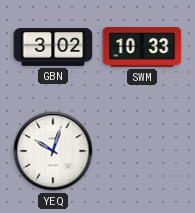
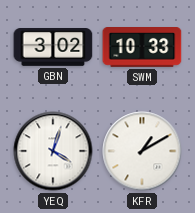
YEQ: 10:03 -> 4:03 (53, 151)
KFR: none -> 1:10 (142, 151)
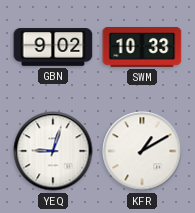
GBN: 3:02 -> 9:02 (53, 48)
YEQ: 4:03 -> 9:03 (53, 151)
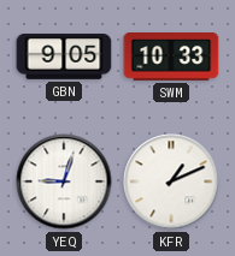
GBN: 9:02 -> 9:05 (64, 58)
KFR: 1:10 -> 1:11 (171, 181)
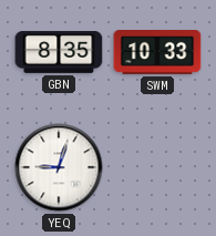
GBN: 9:05 -> 8:35 (59, 53)
KFR: 1:11 -> none (171, 181)
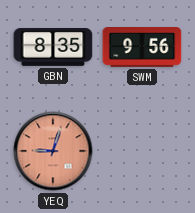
SWM: 10:33 -> 9:56 (142, 48)
YEQ dial: white -> salmon (53, 151)
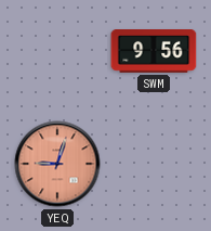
GBN: 8:35 -> none (53, 48)
